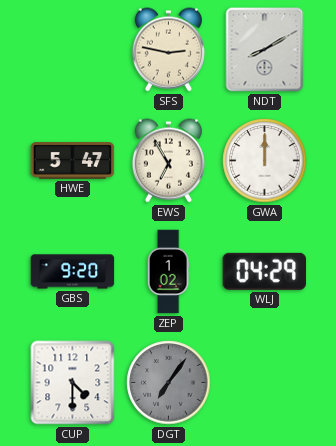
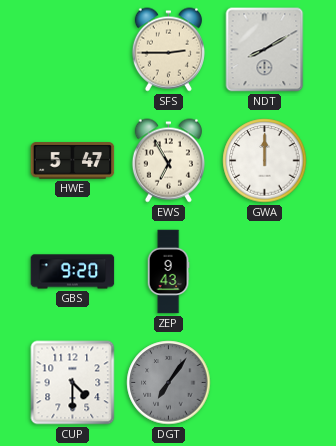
SFS: 2:47 -> 2:45 (168, 50)
ZEP: 1:02 -> 9:43 (168, 272)
WLJ: 04:29 -> none (265, 271)
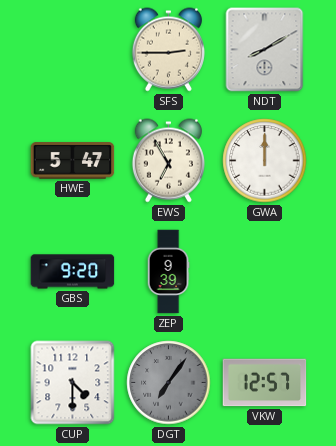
ZEP: 9:43 -> 9:39 (168, 272)
VKW: none -> 12:57 (265, 383)
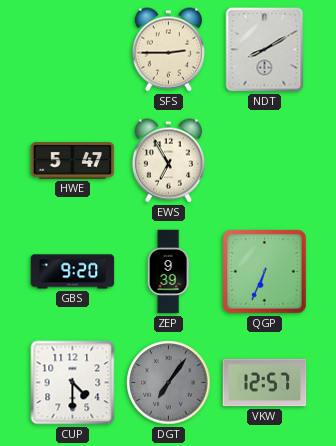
GWA: 12:00 -> none (265, 161)
QGP: none -> 6:34 (265, 272)
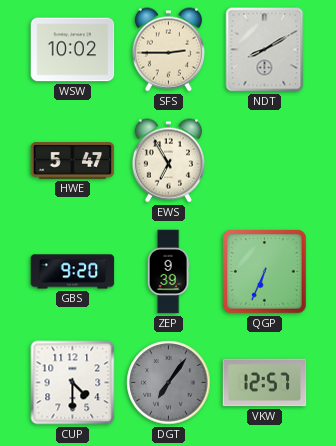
WSW: none -> 10:02 (73, 50)
